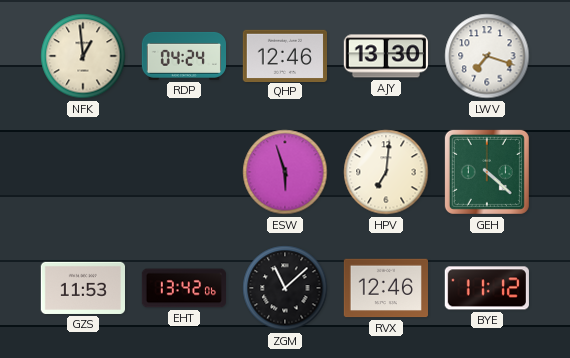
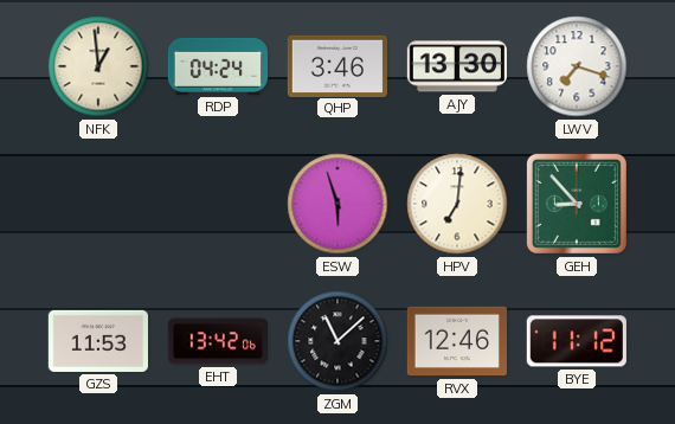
QHP: 12:46 -> 3:46 (336, 65)
GEH: 4:22 -> 8:53 (577, 204)
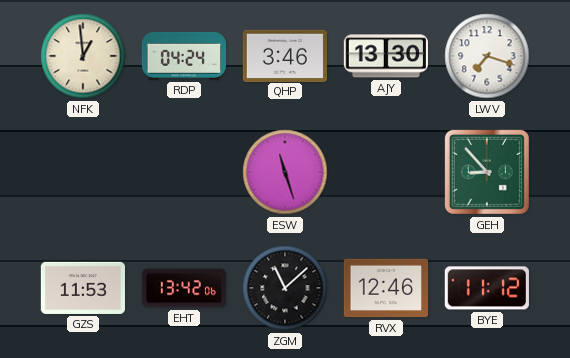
ESW: 5:57 -> 11:27 (285, 172)
HPV: 7:01 -> none (457, 204)
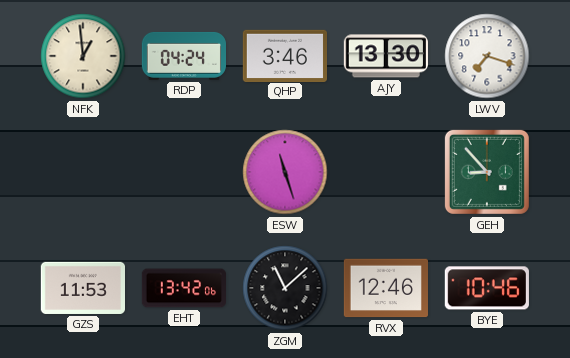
BYE: 11:12 -> 10:46 (487, 288)
